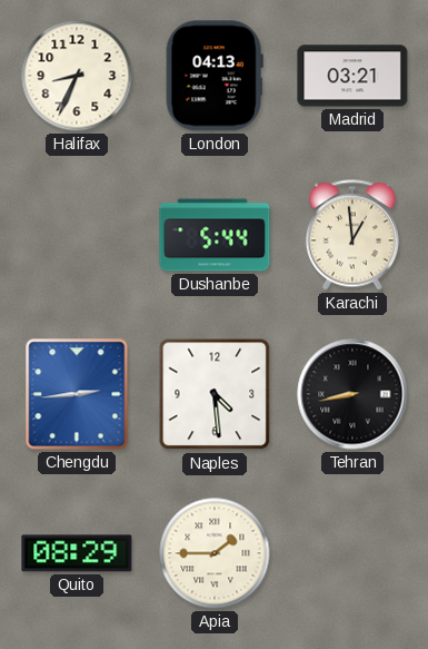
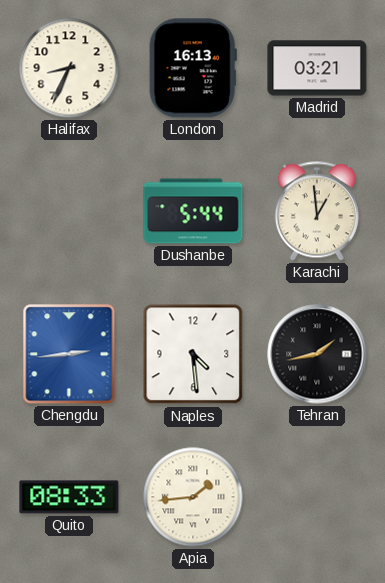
London: 04:13 -> 16:13 (193, 68)
Tehran: 8:43 -> 1:43 (317, 354)
Quito: 08:29 -> 08:33 (69, 497)
Apia: 1:45 -> 1:44 (193, 497)
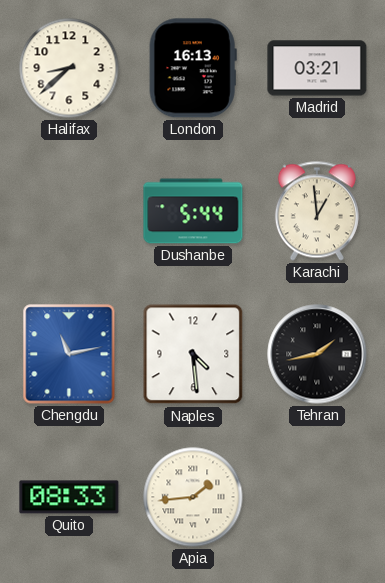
Halifax: 8:34 -> 8:38 (69, 68)
Chengdu: 2:44 -> 11:13 (69, 354)
